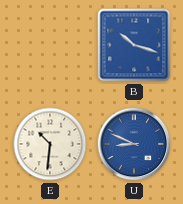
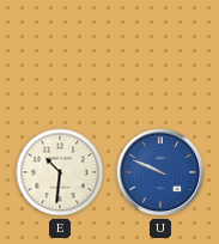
B: 10:18 -> none (134, 45)
U: 8:49 -> 9:49 (160, 172)
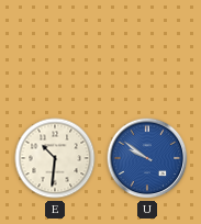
U: 9:49 -> 9:51 (147, 158)
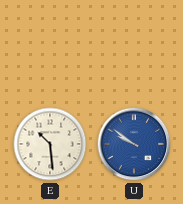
E: 10:31 -> 10:29 (50, 144)
